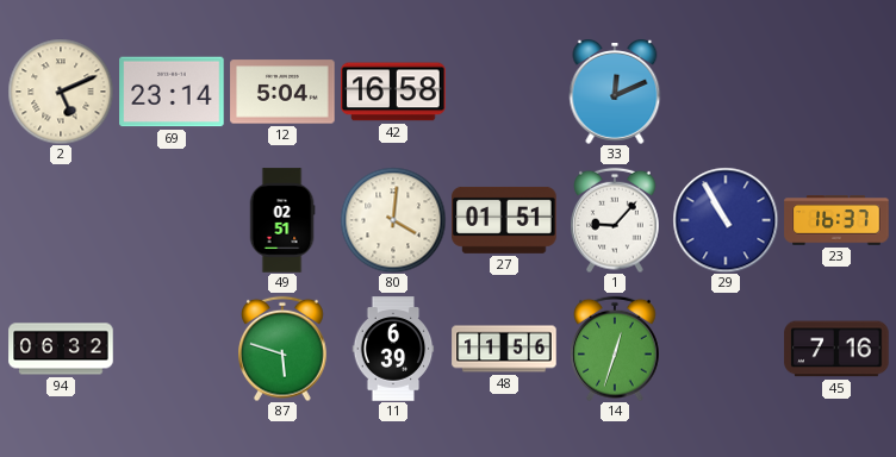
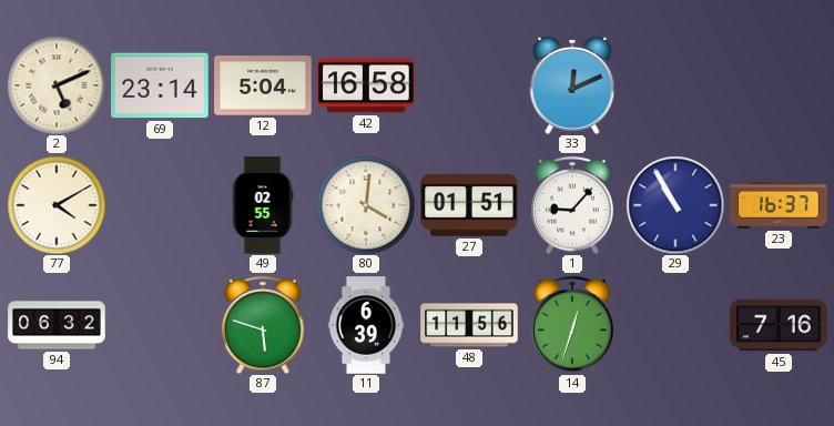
77: none -> 4:10 (57, 205)
49: 02:51 -> 02:55 (263, 205)
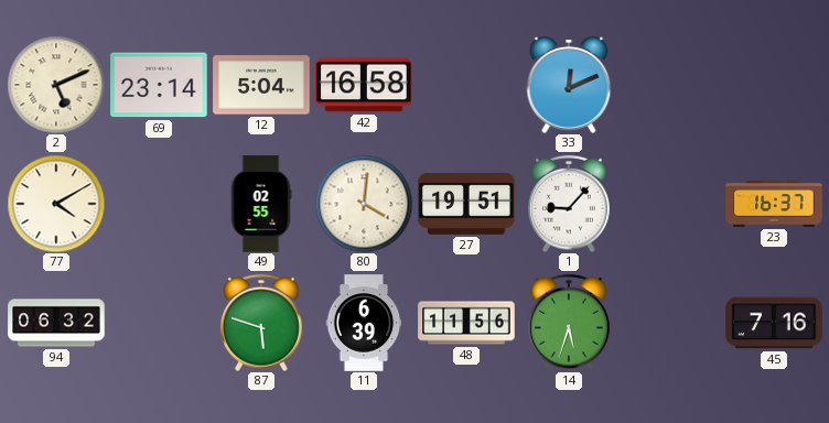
27: 01:51 -> 19:51 (466, 204)
29: 10:55 -> none (675, 205)
14: 12:33 -> 5:33 (570, 323)
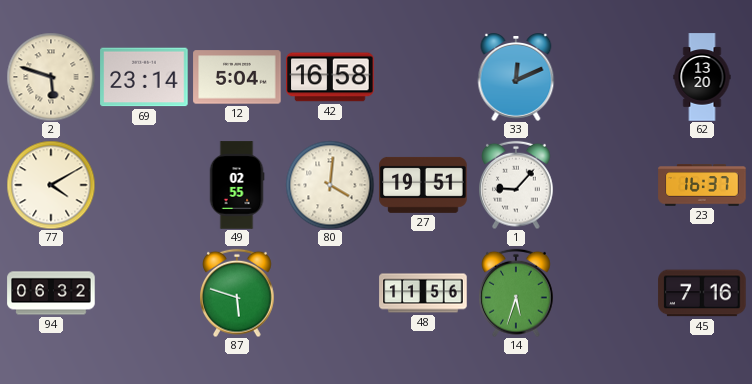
2: 5:11 -> 5:48 (51, 77)
62: none -> 13:20 (702, 77)
11: 6:39 -> none (364, 323)
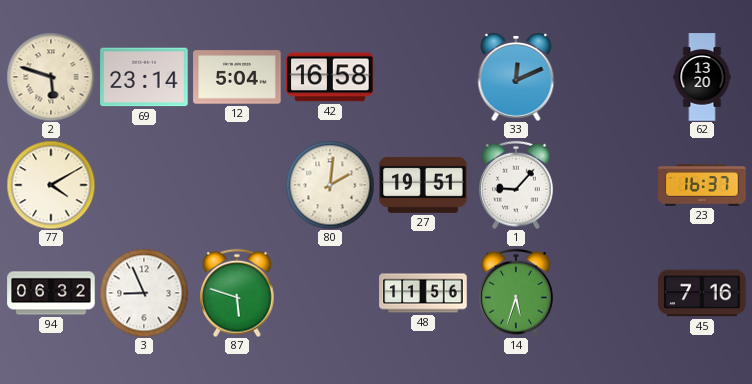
49: 02:55 -> none (237, 185)
80: 4:01 -> 2:01 (330, 185)
3: none -> 8:56 (144, 293)
